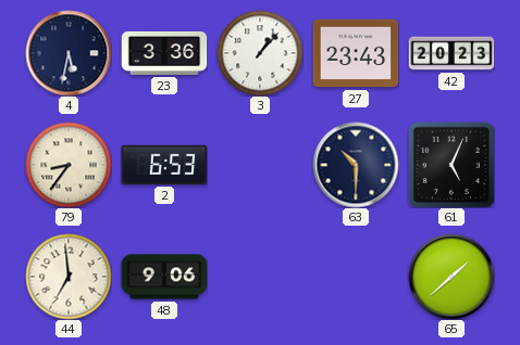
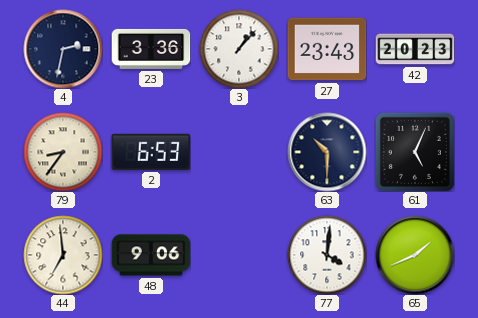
4: 5:32 -> 2:32 (63, 49)
77: none -> 4:01 (327, 255)
65: 1:38 -> 1:41 (415, 255)
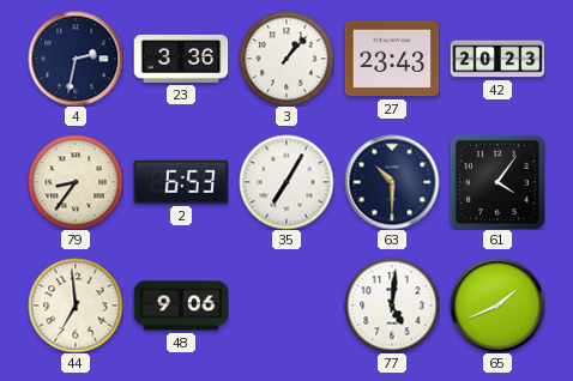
35: none -> 7:05 (286, 182)
61: 5:04 -> 4:06 (497, 182)
77: 4:01 -> 5:01 (392, 306)
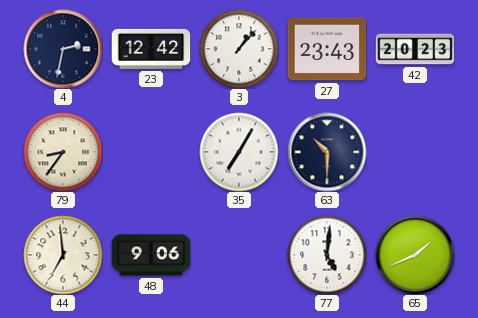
23: 3:36 -> 12:42 (151, 49)
2: 6:53 -> none (181, 182)
61: 4:06 -> none (497, 182)
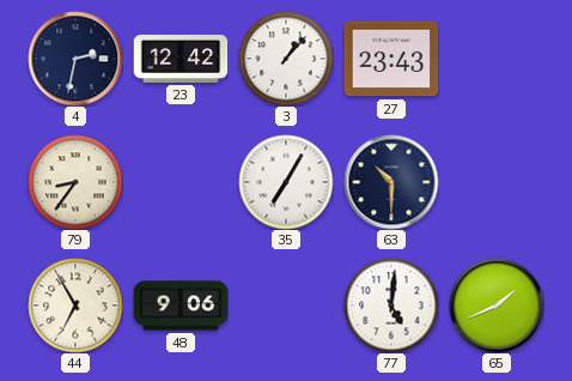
42: 20:23 -> none (415, 49)
44: 6:59 -> 6:55 (75, 306)
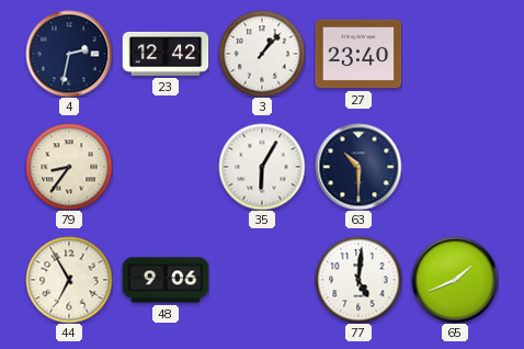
27: 23:43 -> 23:40 (358, 54)
35: 7:05 -> 6:05 (262, 167)
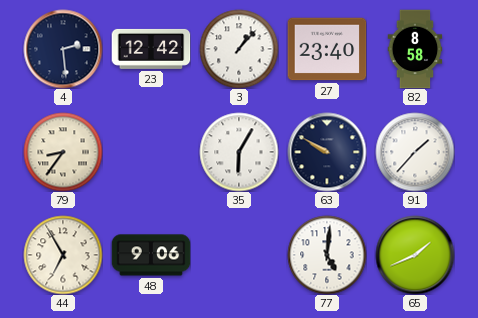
4: 2:32 -> 2:29 (63, 49)
82: none -> 8:58 (415, 49)
63: 10:30 -> 9:50 (327, 152)
91: none -> 1:37 (415, 152)
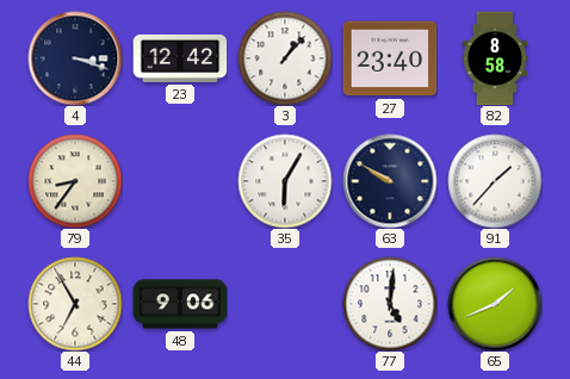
4: 2:29 -> 3:18 (75, 58)
